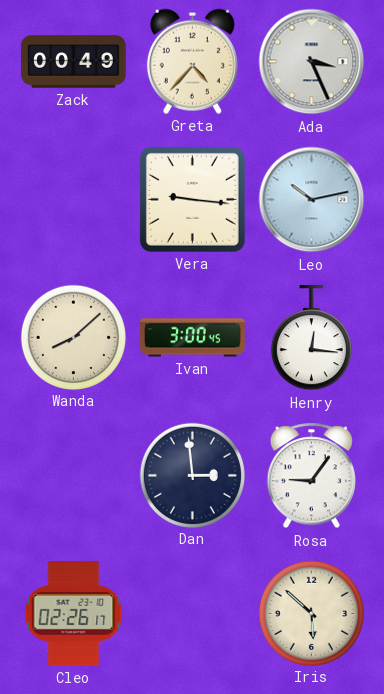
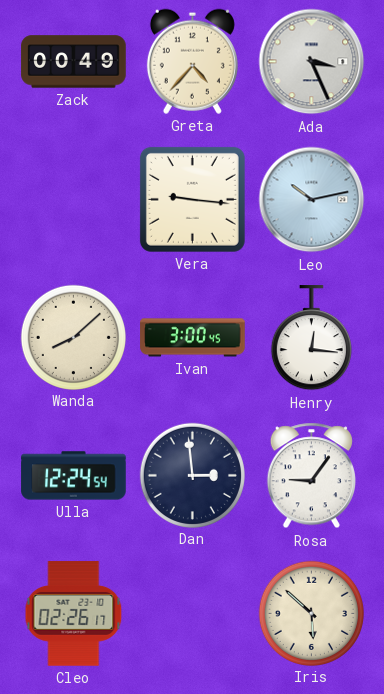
Ulla: none -> 12:24 (74, 476)
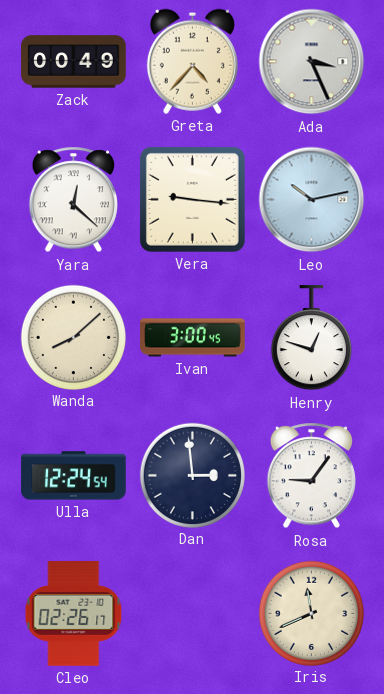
Yara: none -> 12:22 (73, 200)
Henry: 12:16 -> 12:48 (311, 338)
Iris: 5:52 -> 11:41 (311, 613)
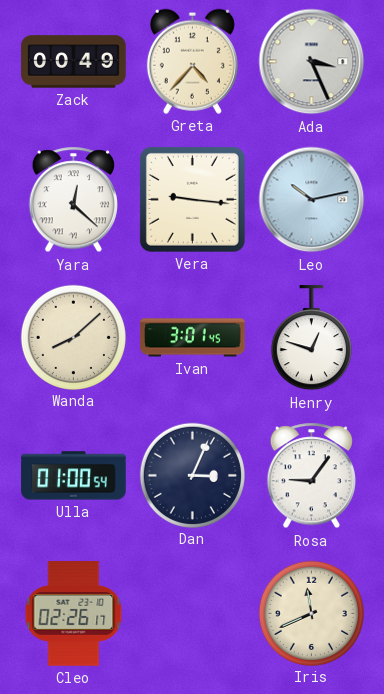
Ivan: 3:00 -> 3:01 (193, 338)
Ulla: 12:24 -> 01:00 (74, 476)
Dan: 2:59 -> 3:04 (192, 475)
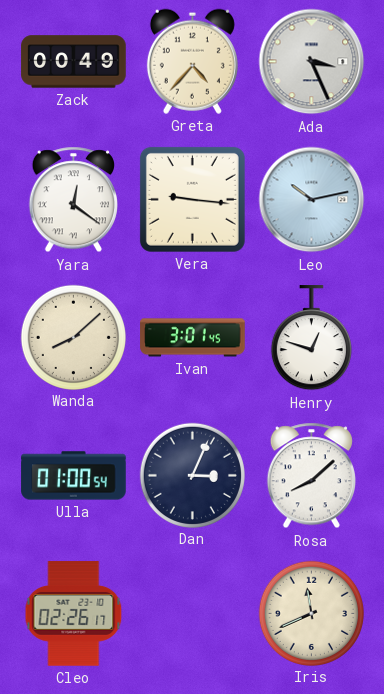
Yara: 12:22 -> 12:21 (73, 200)
Rosa: 9:06 -> 8:08 (311, 476)
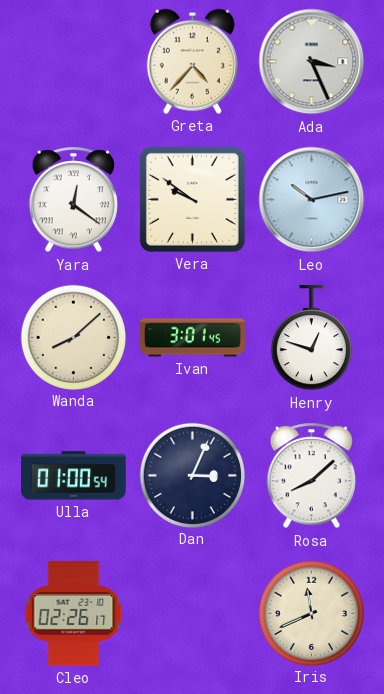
Zack: 00:49 -> none (74, 62)
Vera: 9:16 -> 9:51 (192, 199)
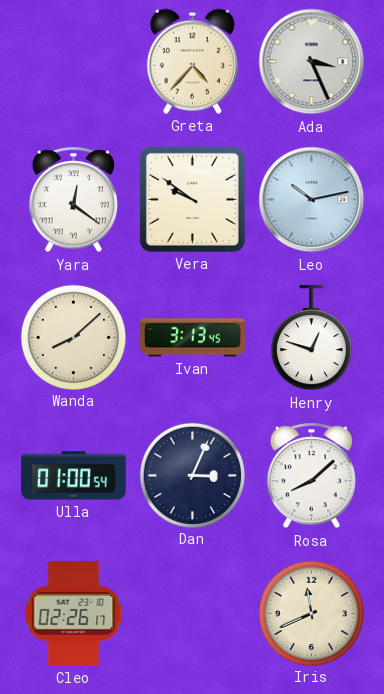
Ivan: 3:01 -> 3:13 (193, 338)
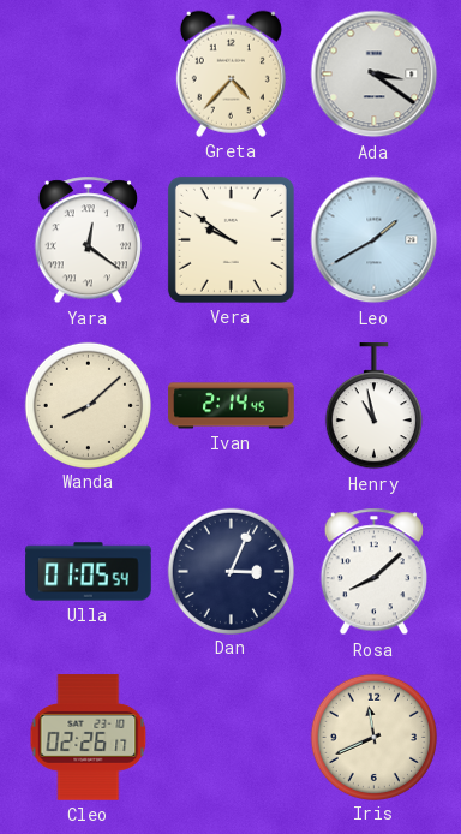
Ada: 3:26 -> 3:21 (375, 75)
Leo: 10:13 -> 1:40 (375, 240)
Ivan: 3:13 -> 2:14 (232, 406)
Henry: 12:48 -> 10:58 (373, 406)
Ulla: 01:00 -> 01:05 (89, 572)
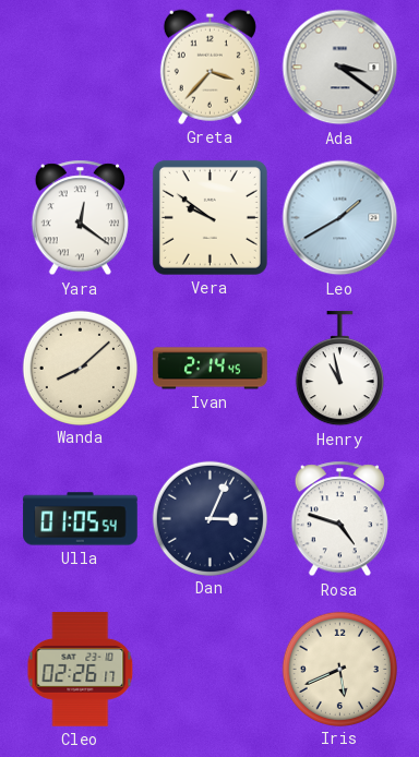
Greta: 4:37 -> 3:37 (209, 67)
Rosa: 8:08 -> 4:48 (339, 519)
Iris: 11:41 -> 5:41 (339, 669)
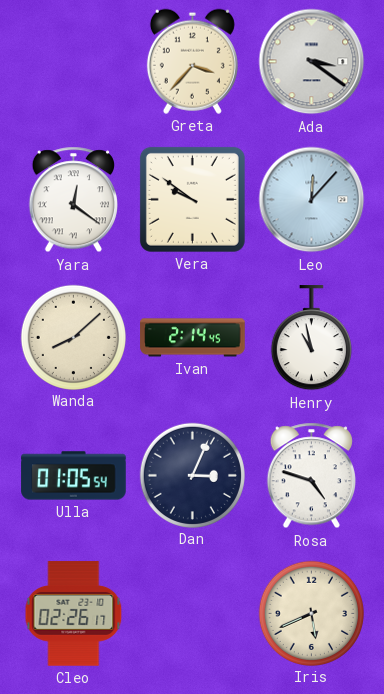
Leo: 1:40 -> 12:07 (312, 200)
